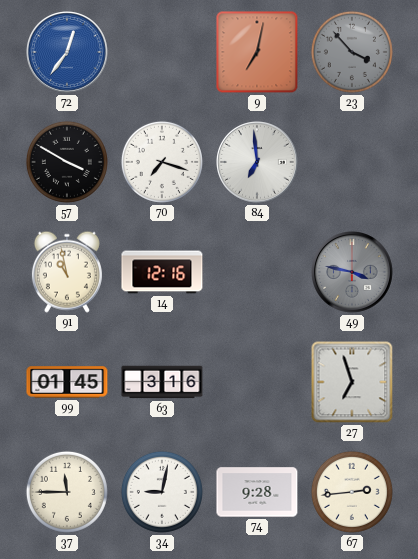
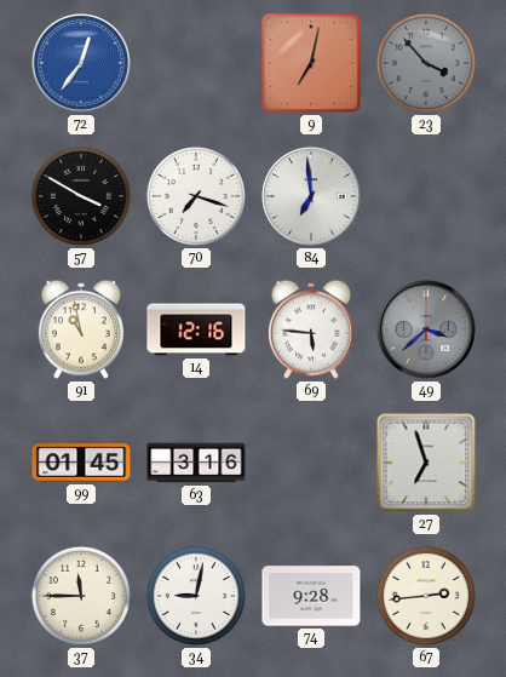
69: none -> 5:46 (311, 329)
49: 3:47 -> 3:38 (427, 331)
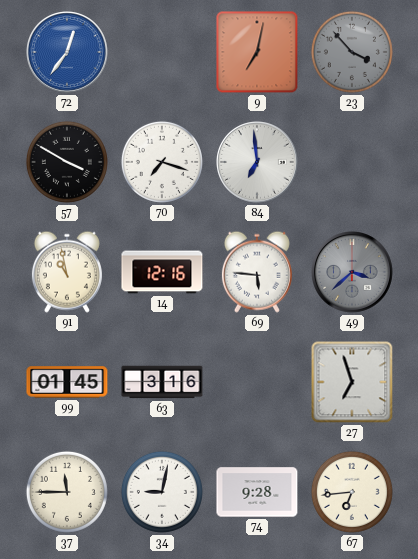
67: 2:44 -> 6:44 (352, 492)
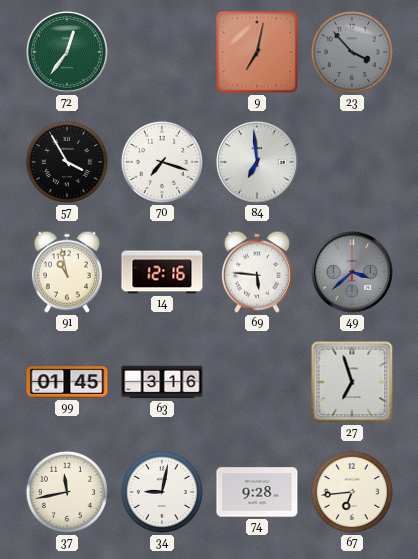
72 dial: blue -> green (68, 53)
57: 3:50 -> 3:55 (67, 162)
37: 11:45 -> 11:43 (67, 492)
